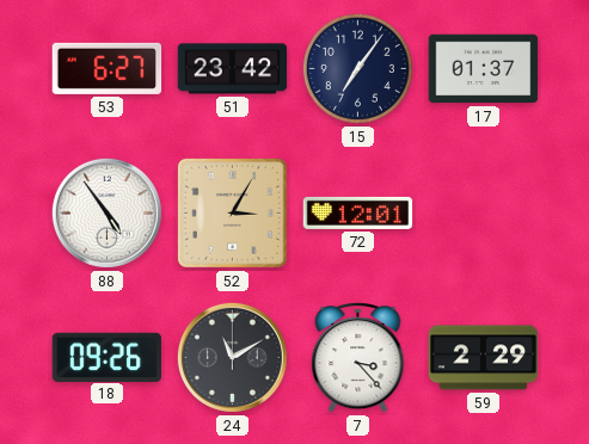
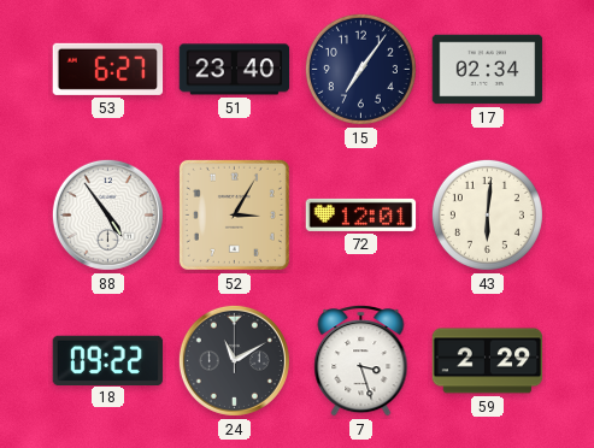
51: 23:42 -> 23:40 (235, 70)
17: 01:37 -> 02:34 (488, 70)
43: none -> 6:01 (487, 214)
18: 09:26 -> 09:22 (108, 360)
7: 3:23 -> 3:27 (361, 361)
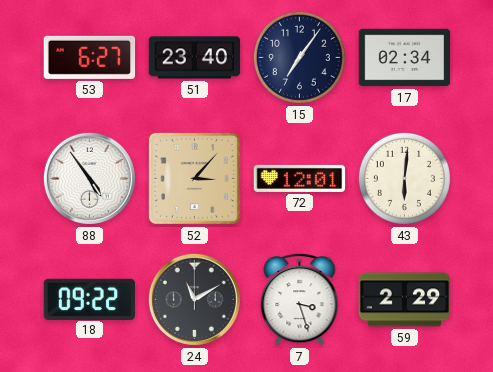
52: 3:05 -> 3:07 (194, 178)
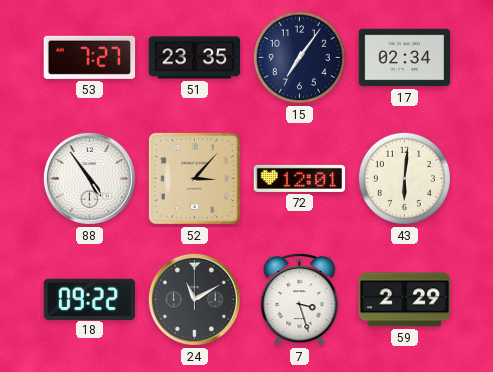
53: 6:27 -> 7:27 (90, 57)
51: 23:40 -> 23:35 (195, 58)
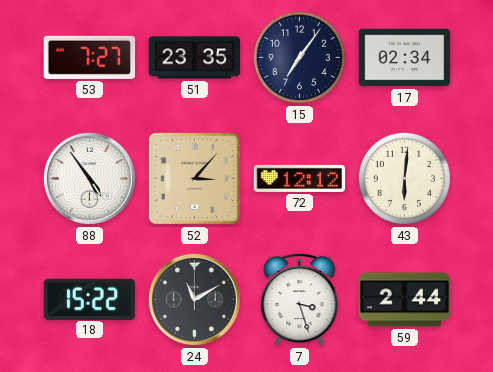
72: 12:01 -> 12:12 (300, 178)
18: 09:22 -> 15:22 (90, 299)
59: 2:29 -> 2:44 (405, 300)
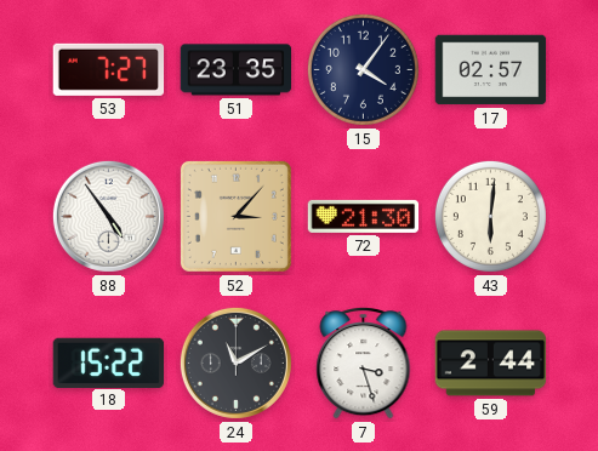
15: 7:06 -> 4:06 (363, 69)
17: 02:34 -> 02:57 (491, 70)
72: 12:12 -> 21:30 (364, 216)
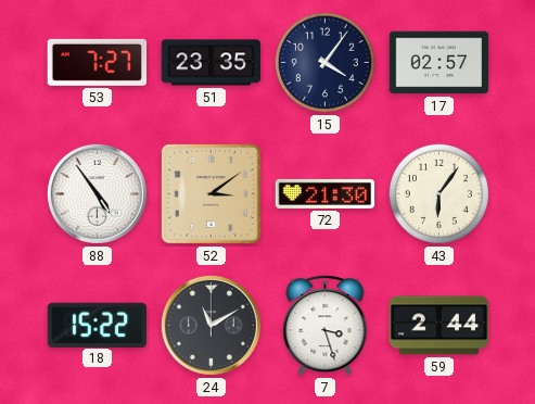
52: 3:07 -> 3:09 (211, 193)
43: 6:01 -> 6:06 (438, 193)
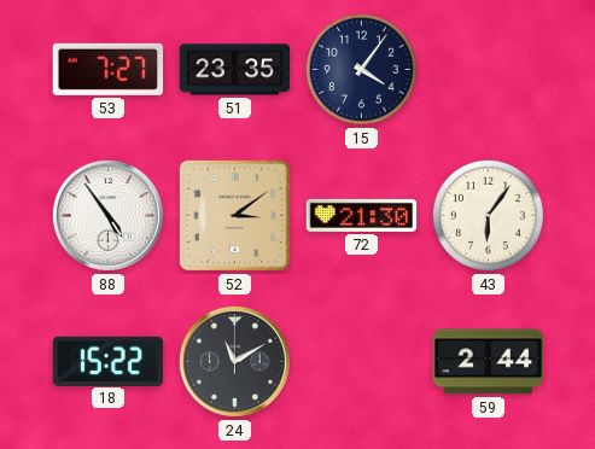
17: 02:57 -> none (440, 63)
7: 3:27 -> none (326, 326)
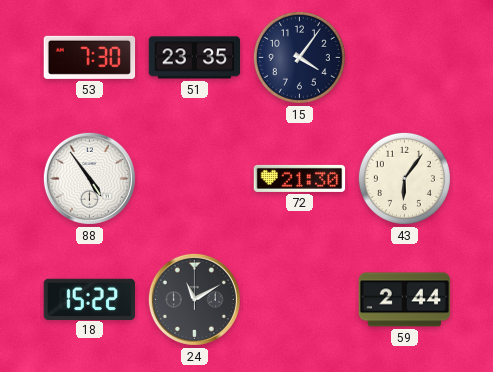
53: 7:27 -> 7:30 (90, 57)
52: 3:09 -> none (234, 215)
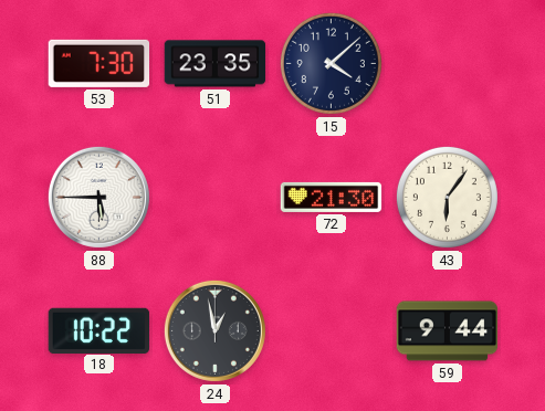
15: 4:06 -> 4:08 (331, 63)
88: 4:54 -> 5:45 (98, 197)
18: 15:22 -> 10:22 (99, 330)
24: 11:10 -> 12:58 (214, 330)
59: 2:44 -> 9:44 (448, 331)
